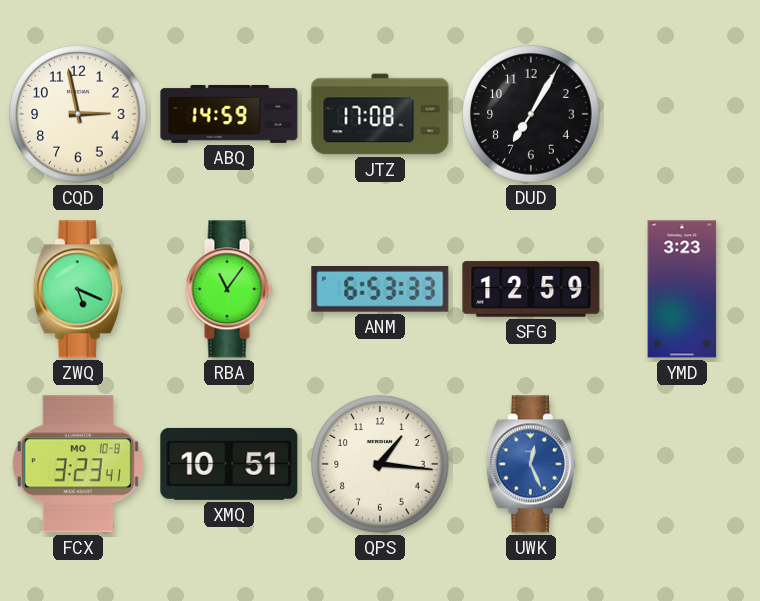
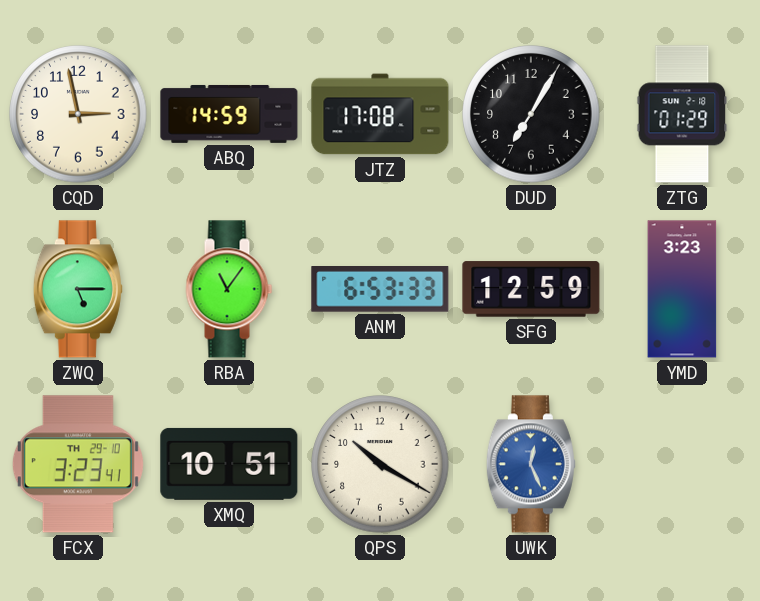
ZTG: none -> 01:29 (682, 114)
ZWQ: 5:19 -> 5:15 (78, 289)
FCX date: MO 10-8 -> TH 29-10 (78, 464)
QPS: 1:16 -> 10:20 (380, 464)
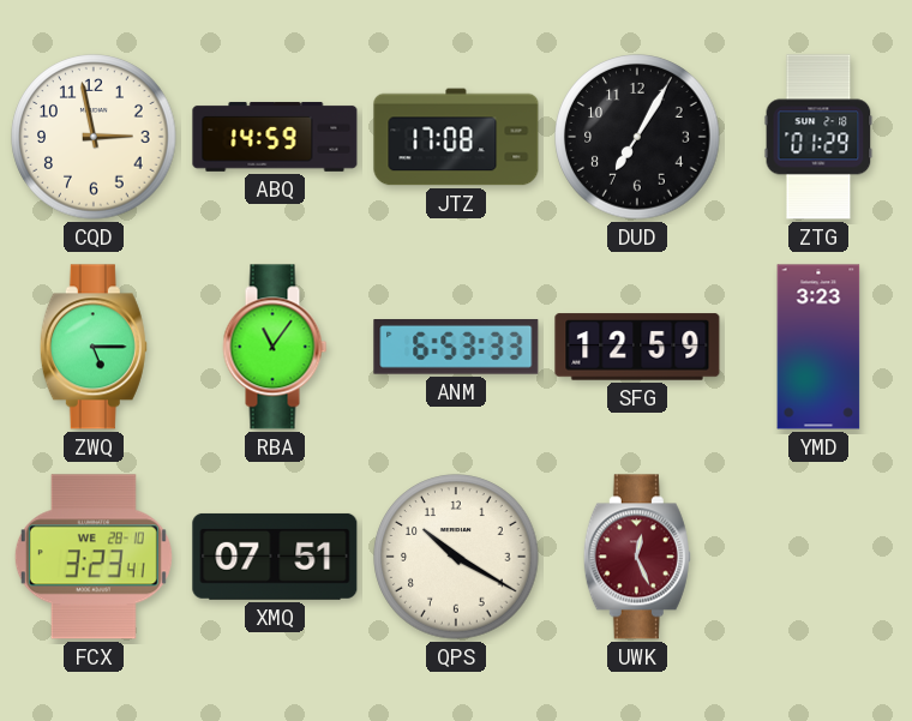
FCX date: TH 29-10 -> WE 28-10 (94, 557)
XMQ: 10:51 -> 07:51 (275, 557)
UWK dial: blue -> burgundy (637, 557)
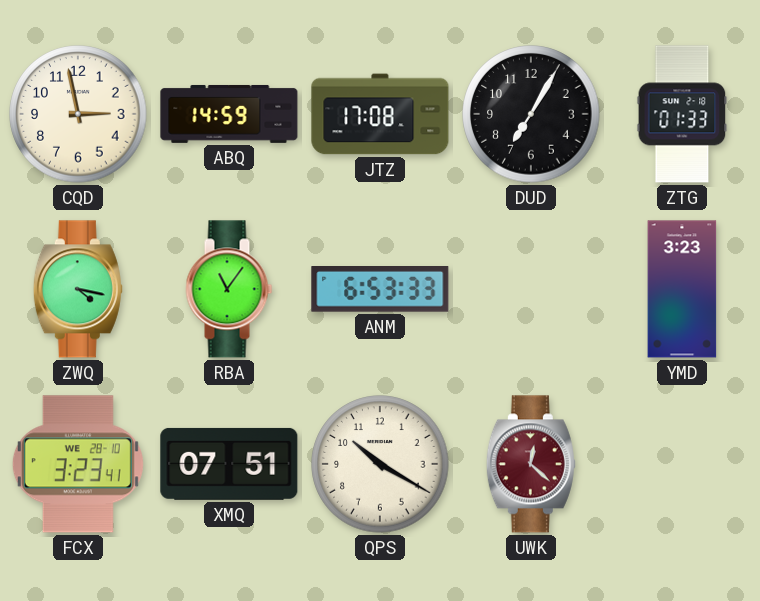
ZTG: 01:29 -> 01:33 (682, 114)
ZWQ: 5:15 -> 4:17 (78, 289)
SFG: 12:59 -> none (637, 347)
UWK: 12:26 -> 12:22 (531, 464)
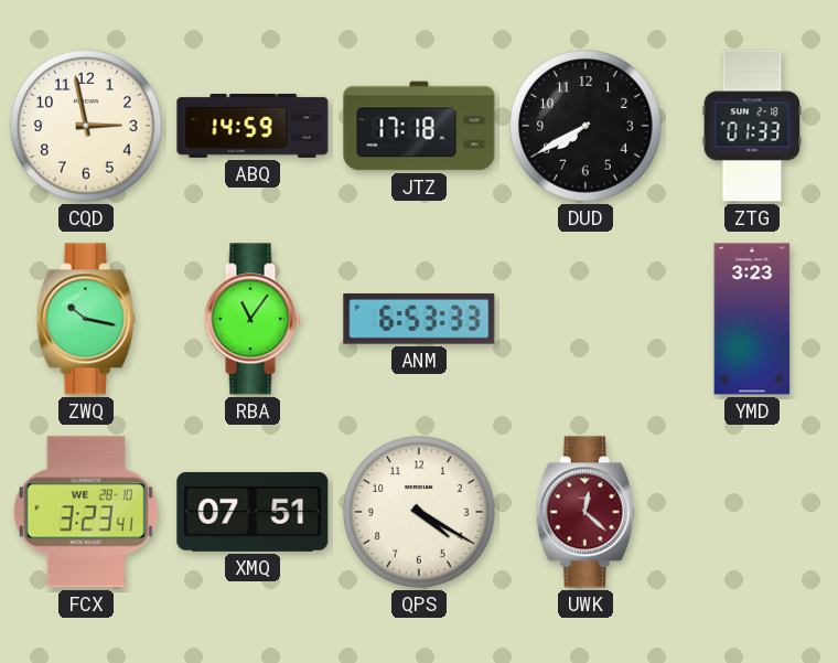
JTZ: 17:08 -> 17:18 (419, 126)
DUD: 7:05 -> 7:40 (585, 126)
ZWQ: 4:17 -> 10:17 (86, 319)
QPS: 10:20 -> 4:20 (419, 512)
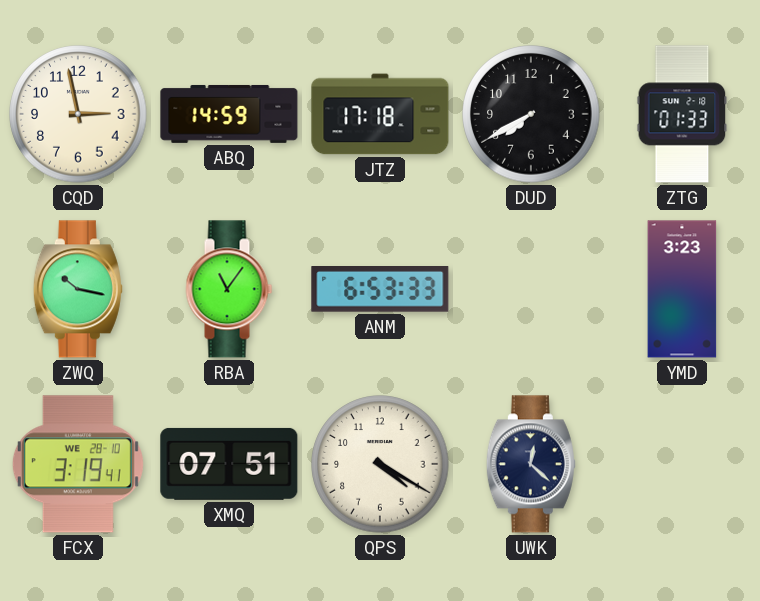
FCX: 3:23 -> 3:19 (78, 464)
UWK dial: burgundy -> navy (531, 464)
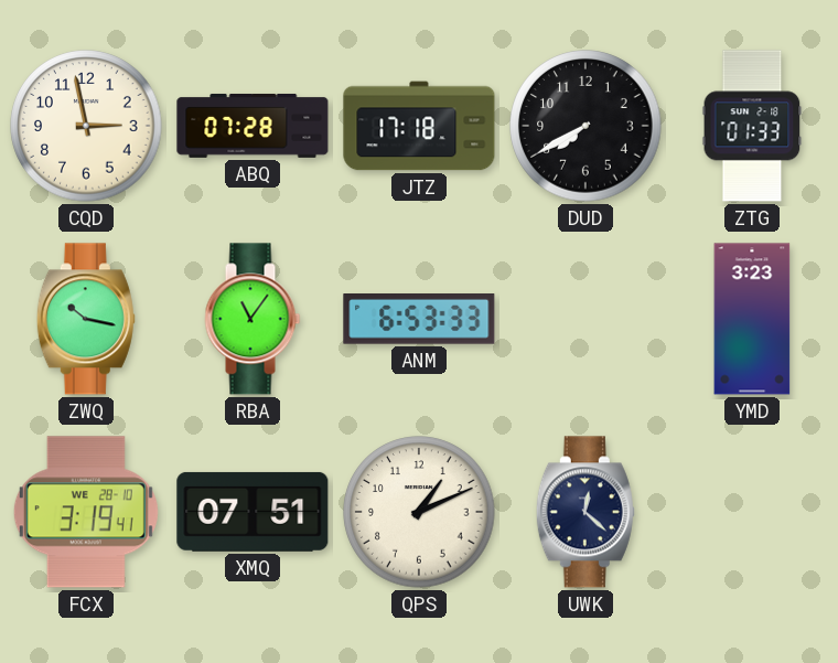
ABQ: 14:59 -> 07:28 (253, 126)
QPS: 4:20 -> 1:11 (419, 512)
